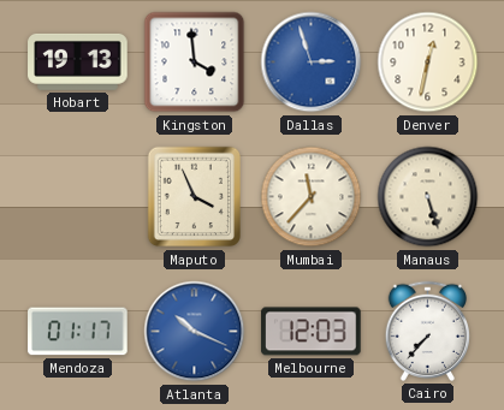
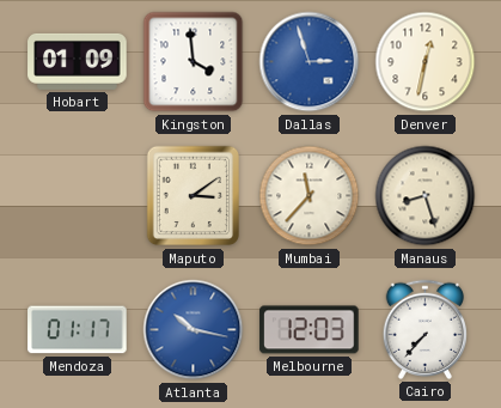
Hobart: 19:13 -> 01:09 (78, 61)
Maputo: 3:56 -> 3:09 (194, 196)
Manaus: 5:27 -> 8:27 (426, 196)
Atlanta: 10:19 -> 10:17 (194, 330)
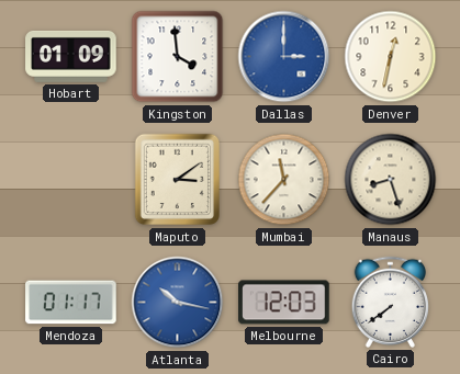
Dallas: 2:57 -> 3:00 (284, 57)
Cairo: 7:37 -> 7:39 (390, 302)
